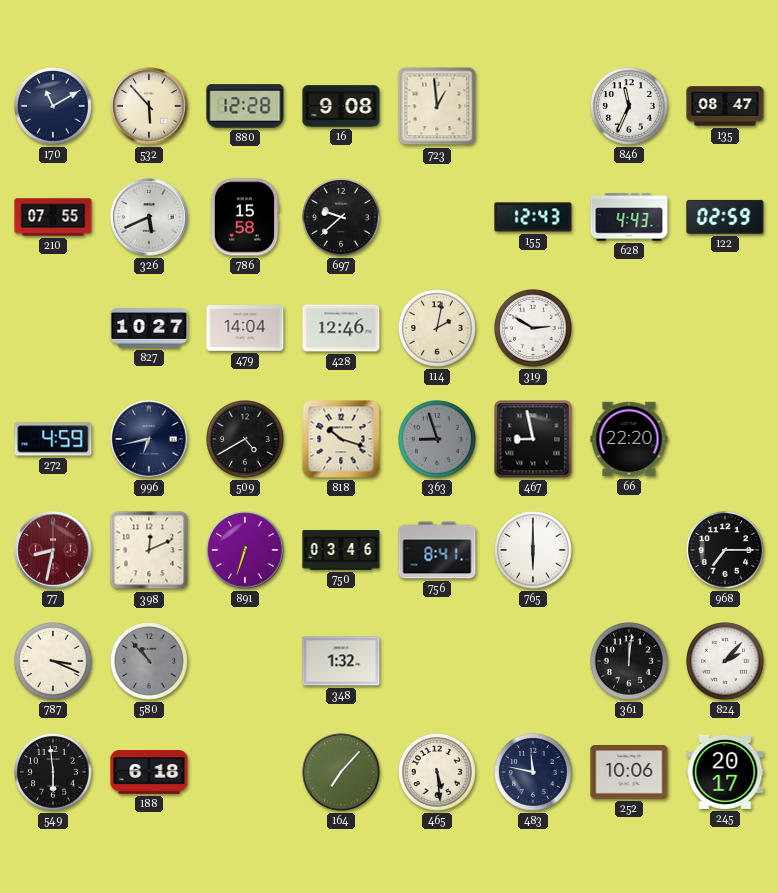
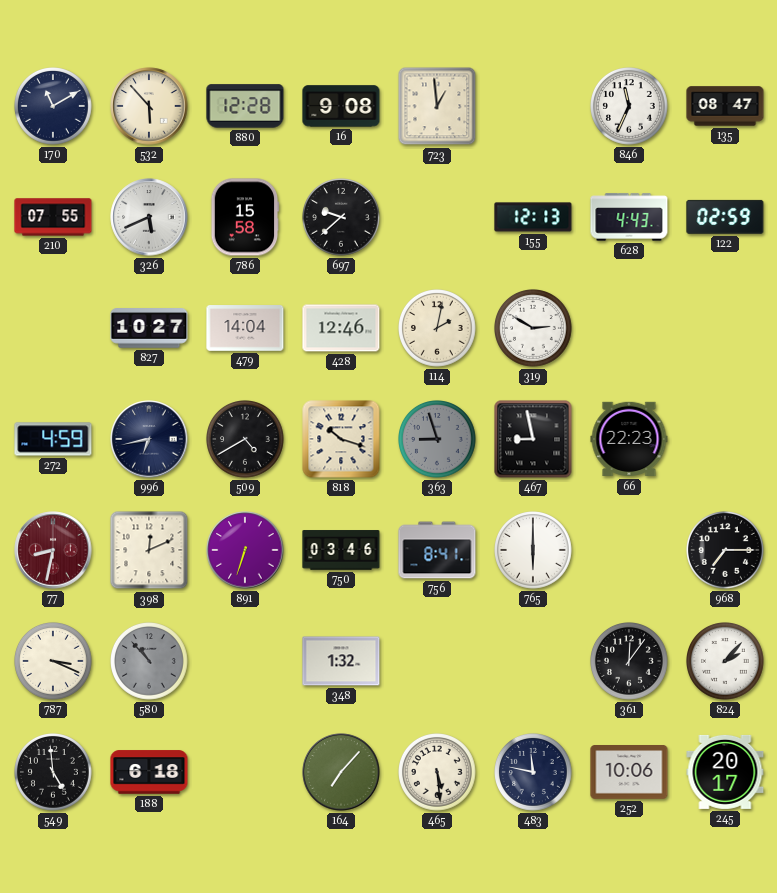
155: 12:43 -> 12:13 (533, 217)
66: 22:20 -> 22:23 (629, 439)
361: 12:01 -> 12:06 (630, 662)
549: 5:59 -> 4:59 (54, 773)
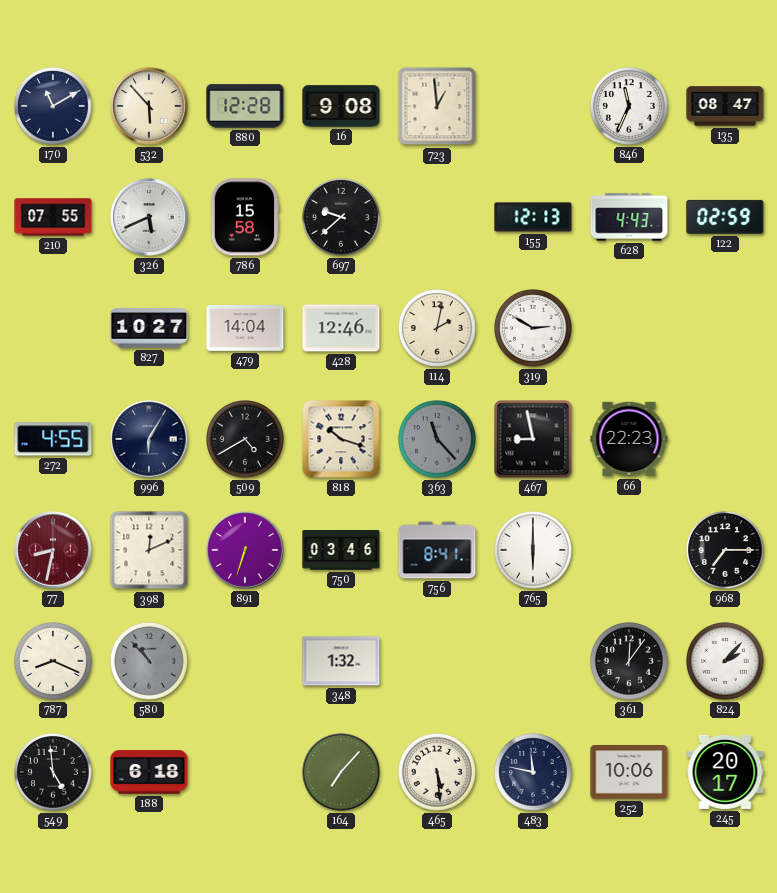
272: 4:59 -> 4:55 (53, 439)
996: 6:43 -> 6:05 (149, 439)
363: 8:57 -> 11:23 (438, 440)
787: 3:19 -> 8:19 (54, 662)
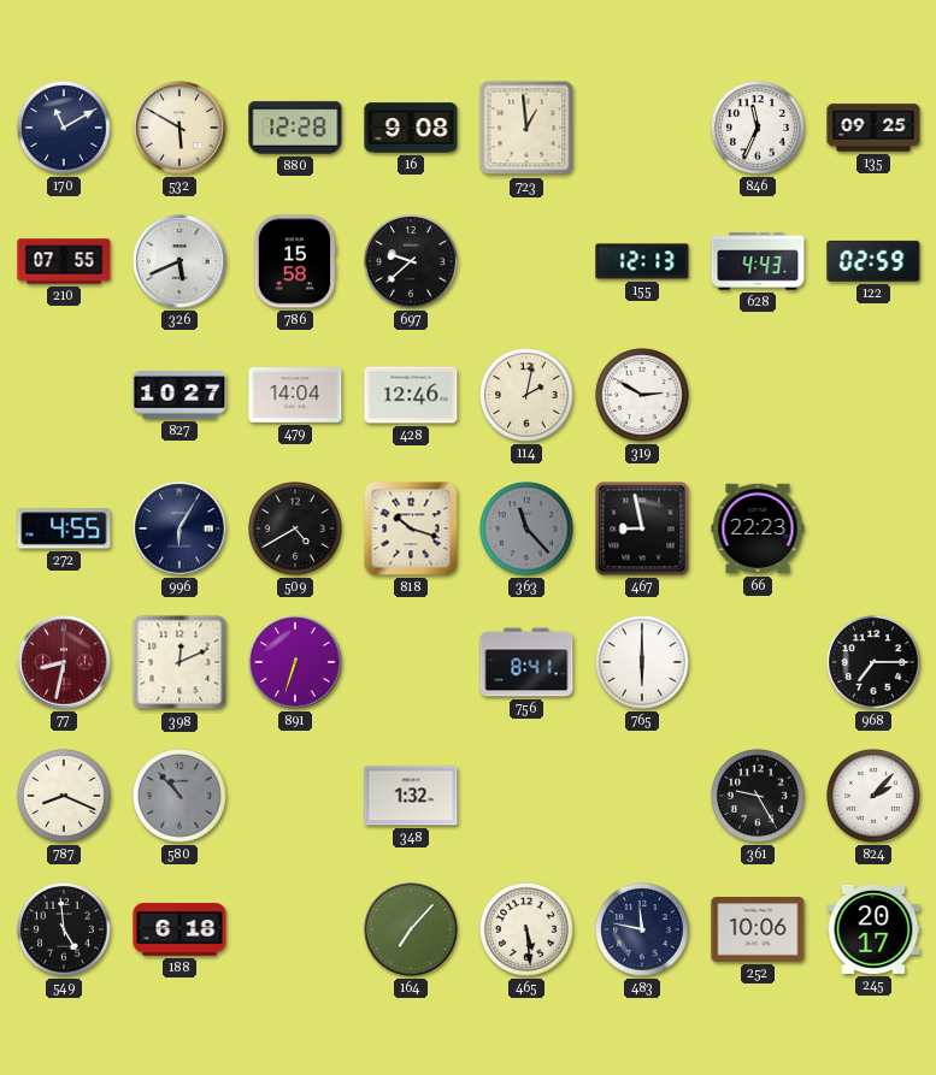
532: 5:53 -> 5:50 (179, 128)
135: 08:47 -> 09:25 (873, 128)
750: 03:46 -> none (341, 550)
361: 12:06 -> 9:25 (759, 797)
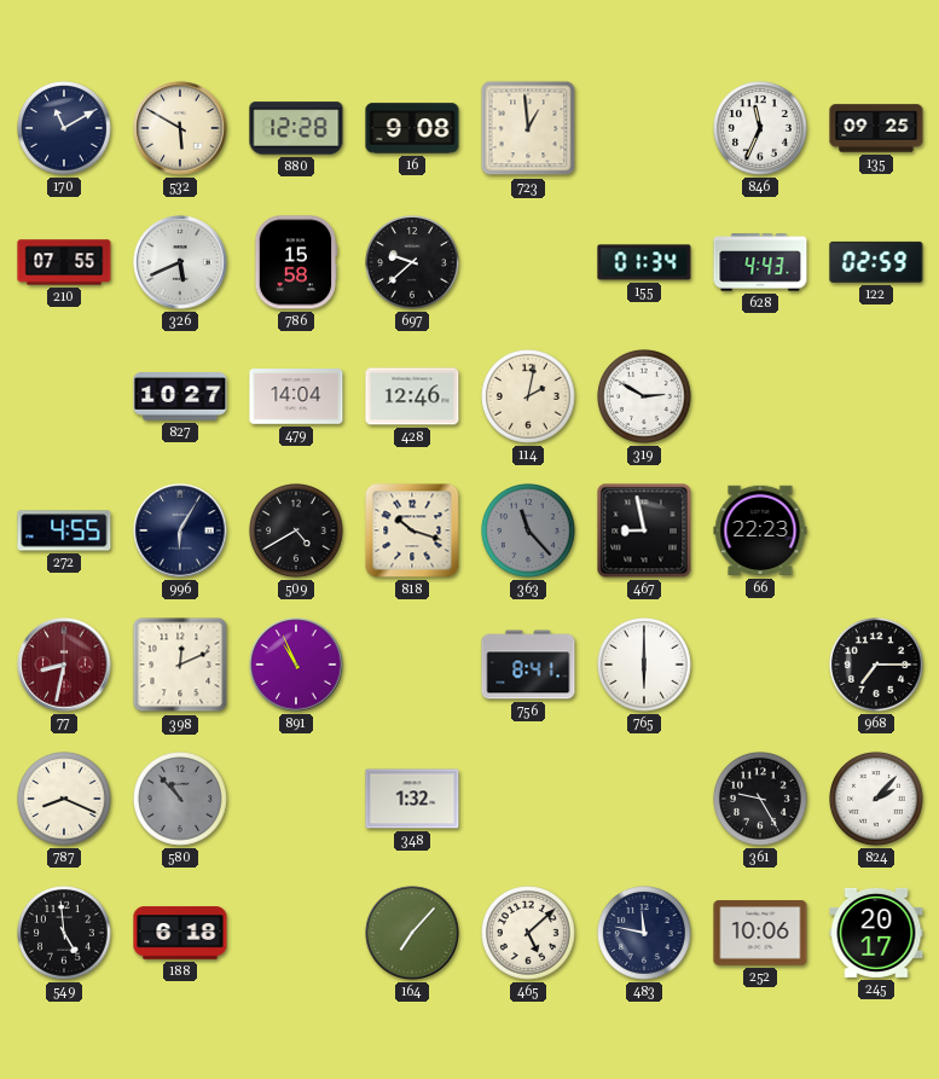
155: 12:13 -> 01:34 (644, 262)
891: 6:33 -> 10:56 (296, 665)
465: 5:29 -> 5:08 (529, 934)
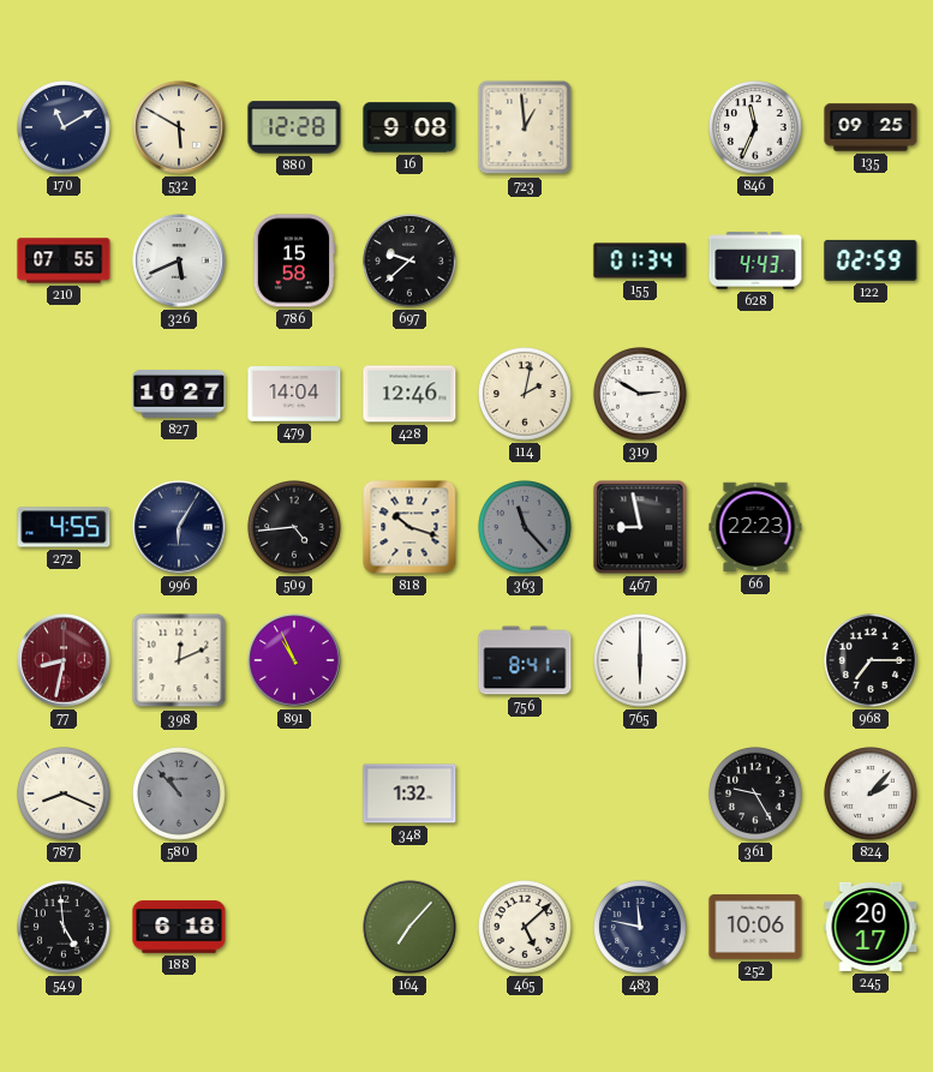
509: 4:40 -> 4:44 (295, 528)
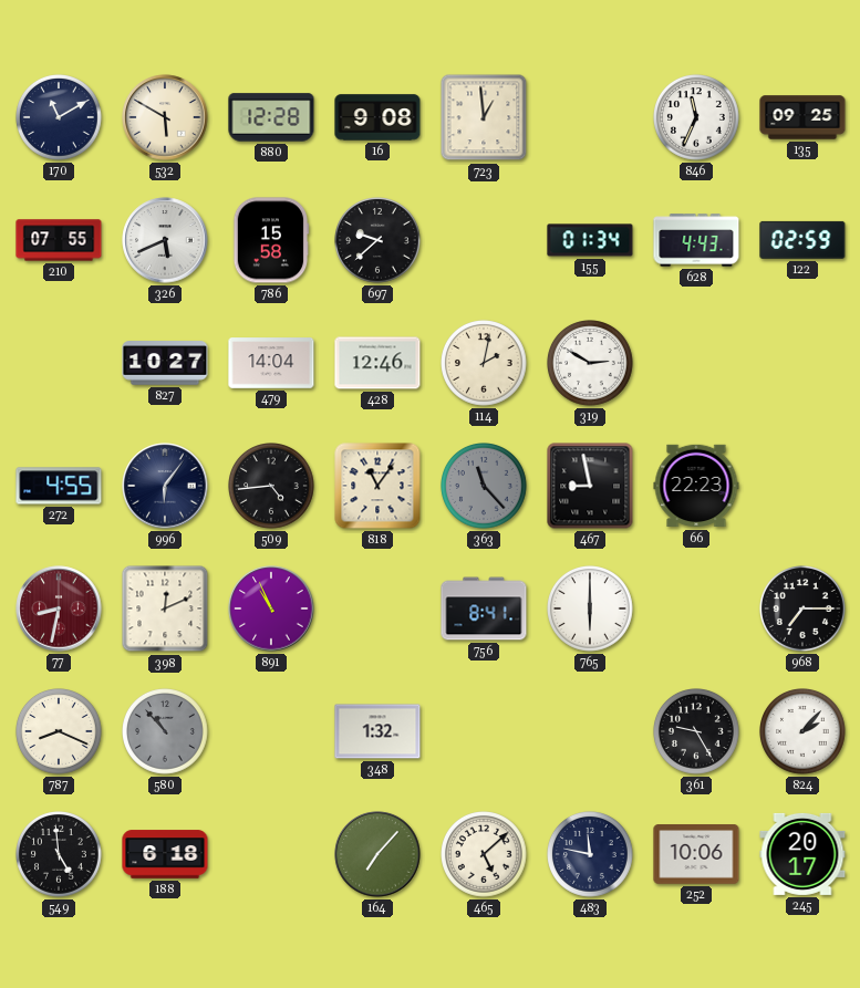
996: 6:05 -> 6:06 (165, 486)
818: 10:18 -> 11:06 (377, 486)
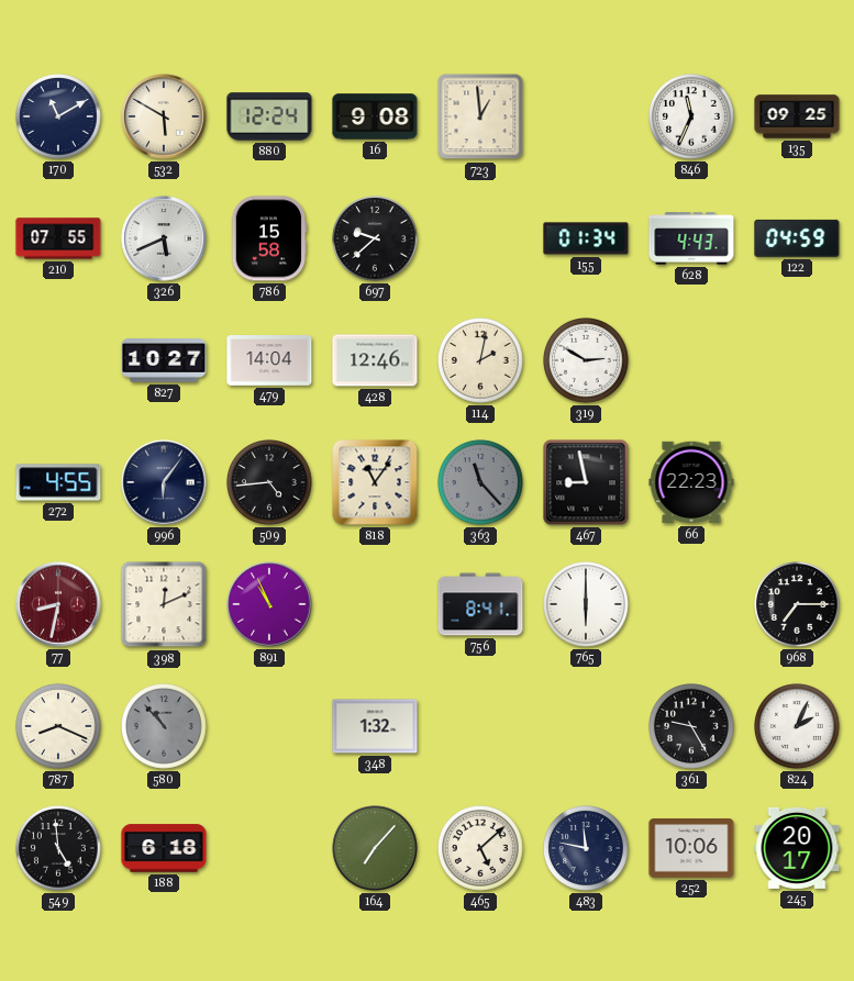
880: 12:28 -> 12:24 (269, 116)
122: 02:59 -> 04:59 (797, 238)
824: 2:07 -> 2:04 (798, 727)
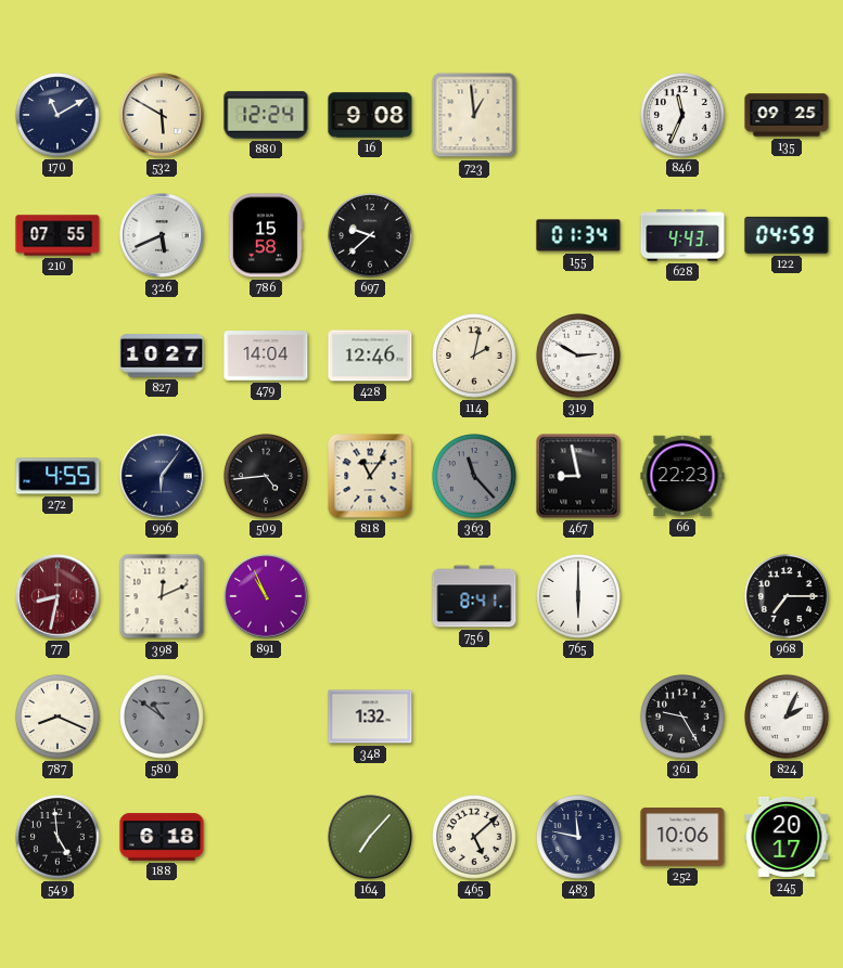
580: 10:53 -> 10:51 (163, 718)
